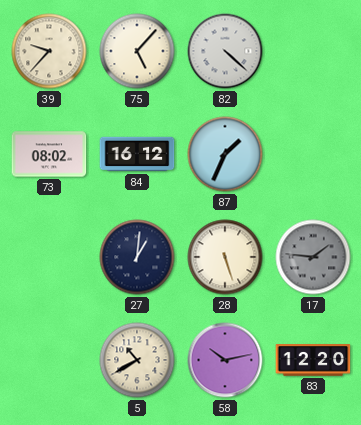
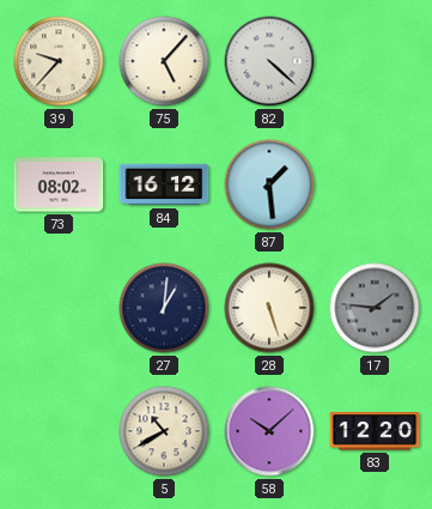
87: 1:34 -> 1:29 (269, 184)
58: 10:13 -> 10:08 (269, 431)
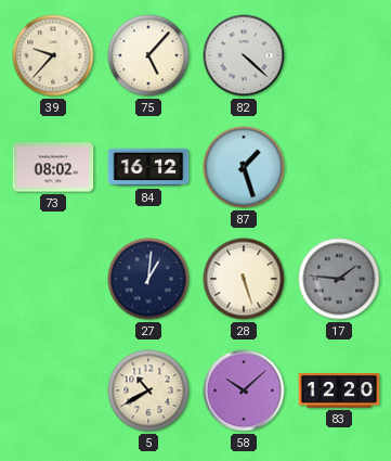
87: 1:29 -> 1:27 (244, 167)
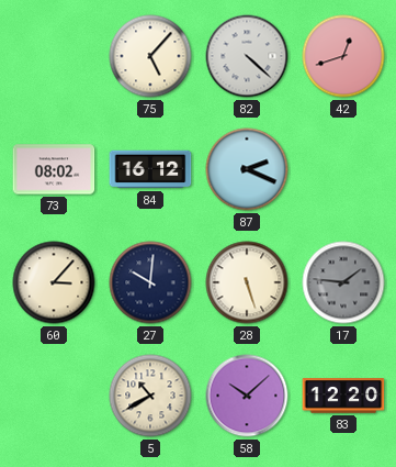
39: 9:37 -> none (53, 55)
42: none -> 12:42 (343, 56)
87: 1:27 -> 2:19 (247, 169)
60: none -> 3:07 (54, 282)
27: 1:01 -> 10:01 (150, 282)
